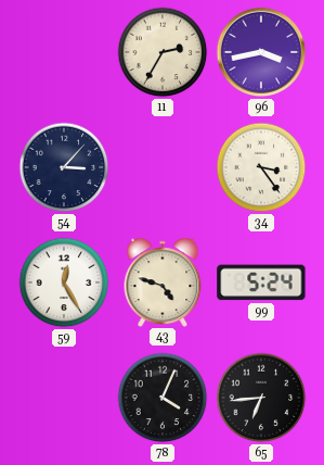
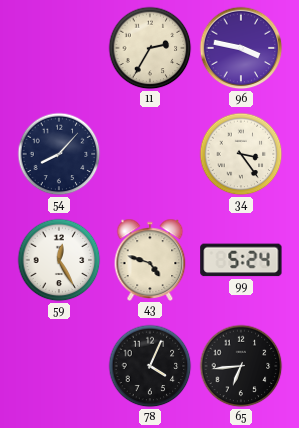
96: 3:43 -> 3:47 (241, 48)
54: 3:07 -> 8:07 (59, 154)
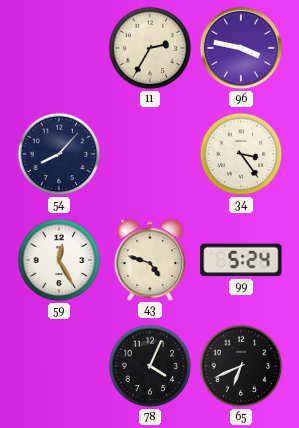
65: 6:44 -> 6:41 (241, 366)
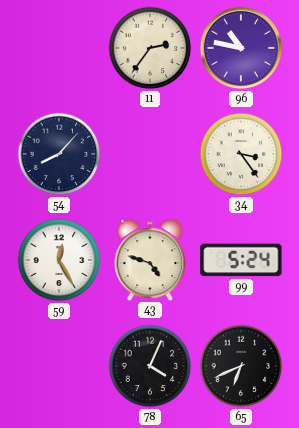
11: 2:35 -> 2:36 (150, 48)
96: 3:47 -> 10:47 (241, 48)
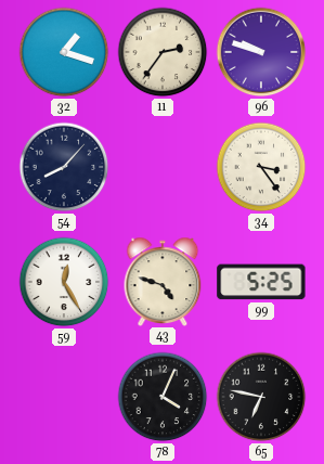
32: none -> 1:18 (64, 52)
96: 10:47 -> 9:48 (261, 52)
99: 5:24 -> 5:25 (261, 282)
65: 6:41 -> 6:47 (261, 397)
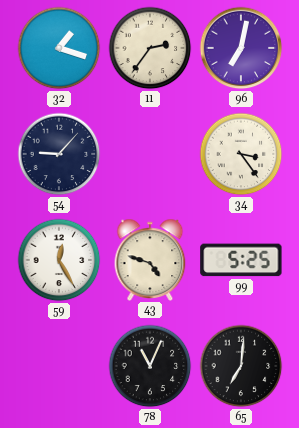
96: 9:48 -> 7:02 (241, 48)
54: 8:07 -> 9:07 (59, 154)
78: 4:04 -> 11:04 (150, 366)
65: 6:47 -> 7:01 (241, 366)
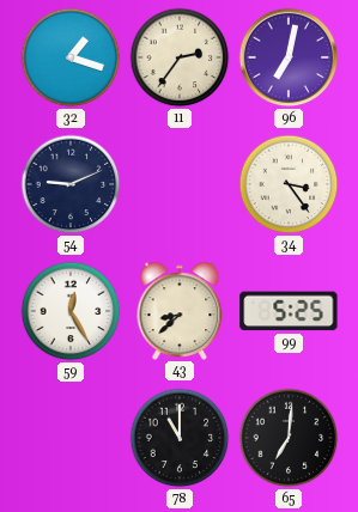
54: 9:07 -> 9:11 (71, 184)
43: 4:48 -> 8:38 (180, 310)
78: 11:04 -> 11:00 (180, 438)
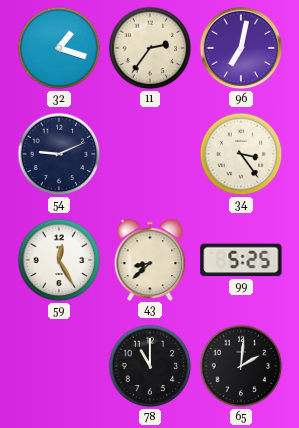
65: 7:01 -> 2:01 (241, 366)
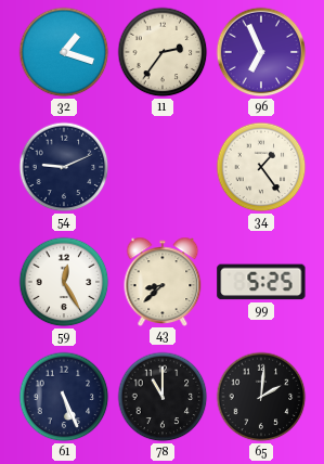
96: 7:02 -> 6:56 (261, 52)
34: 3:24 -> 1:24 (261, 167)
61: none -> 5:26 (64, 397)
